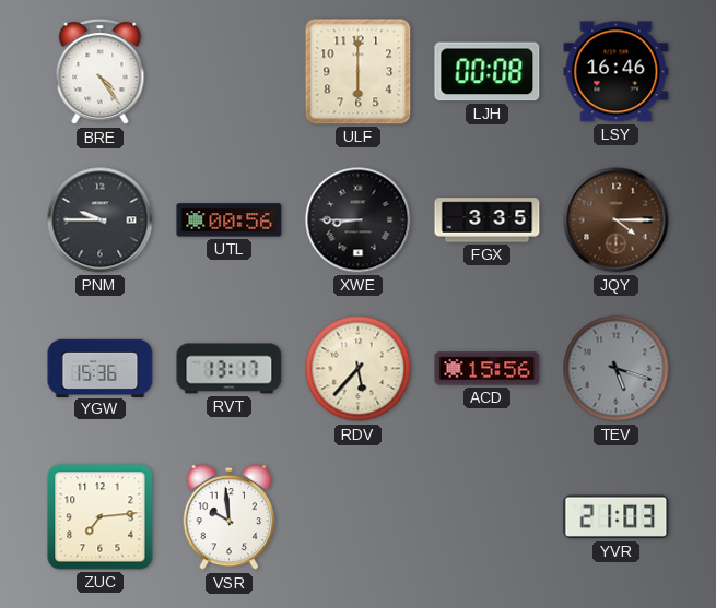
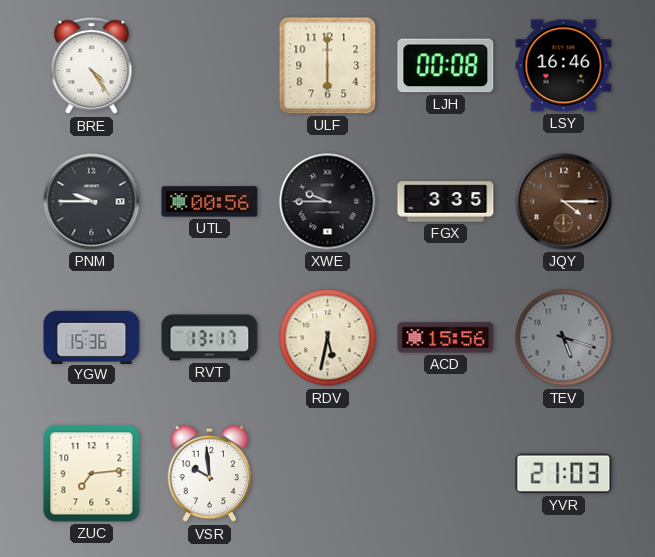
XWE: 8:45 -> 9:45 (328, 202)
RDV: 5:37 -> 5:32 (328, 338)
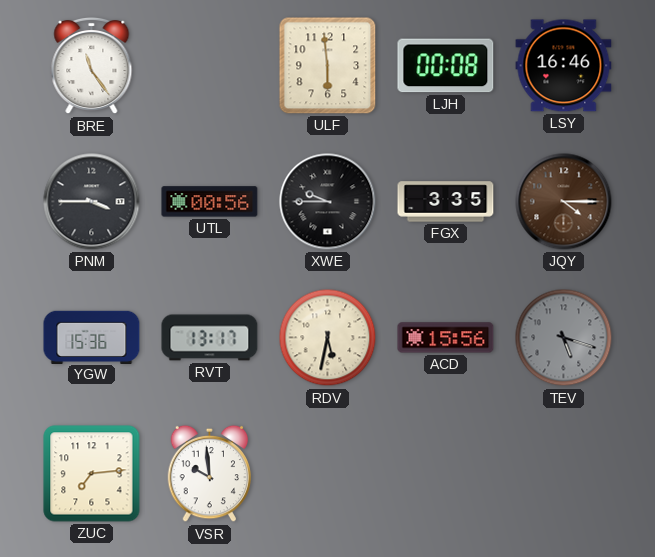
BRE: 4:24 -> 11:24 (92, 66)
ULF: 6:00 -> 5:59 (328, 66)
PNM: 9:45 -> 3:45 (92, 202)
YVR: 21:03 -> none (564, 474)
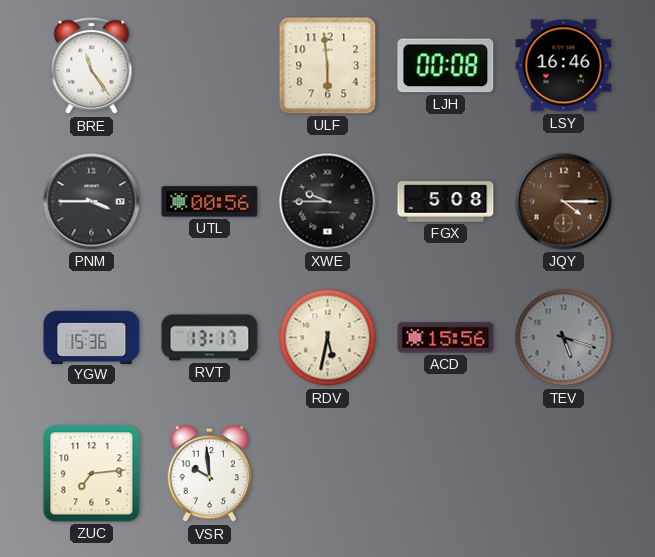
FGX: 3:35 -> 5:08 (446, 202)
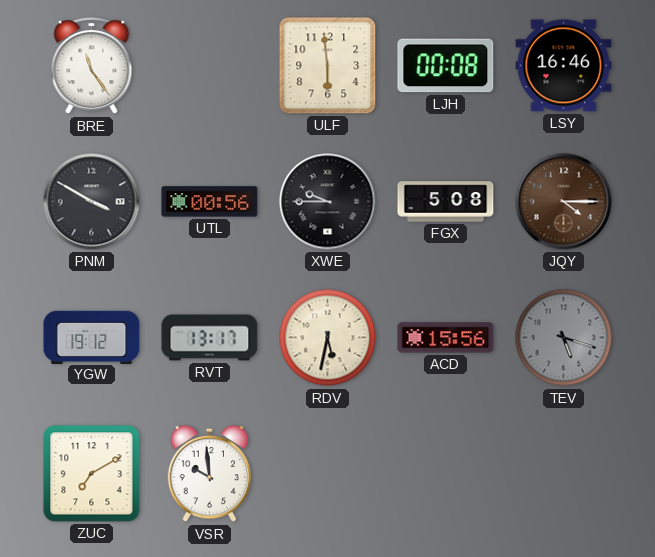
PNM: 3:45 -> 3:50 (92, 202)
YGW: 15:36 -> 19:12 (92, 337)
ZUC: 7:14 -> 7:10 (92, 474)
